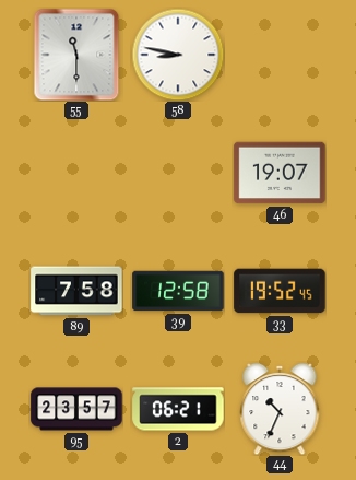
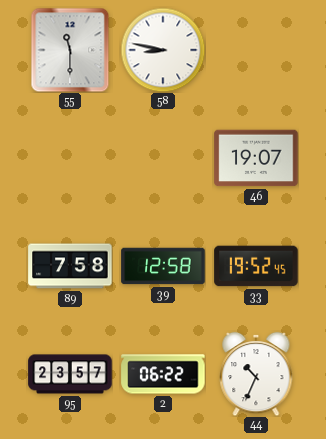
2: 06:21 -> 06:22 (163, 374)
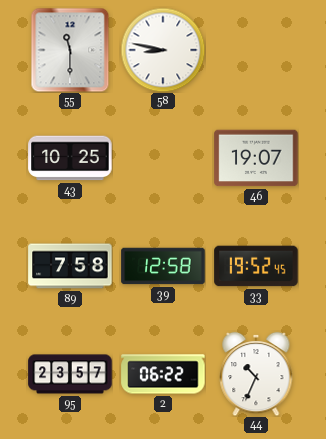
43: none -> 10:25 (70, 158)
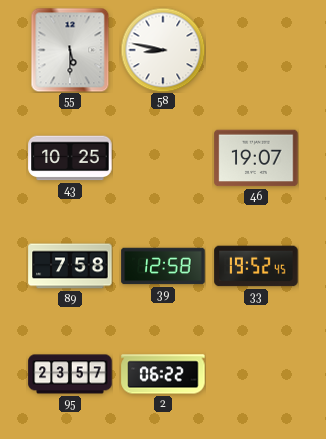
55: 11:30 -> 5:30 (70, 50)
44: 10:34 -> none (256, 374)
